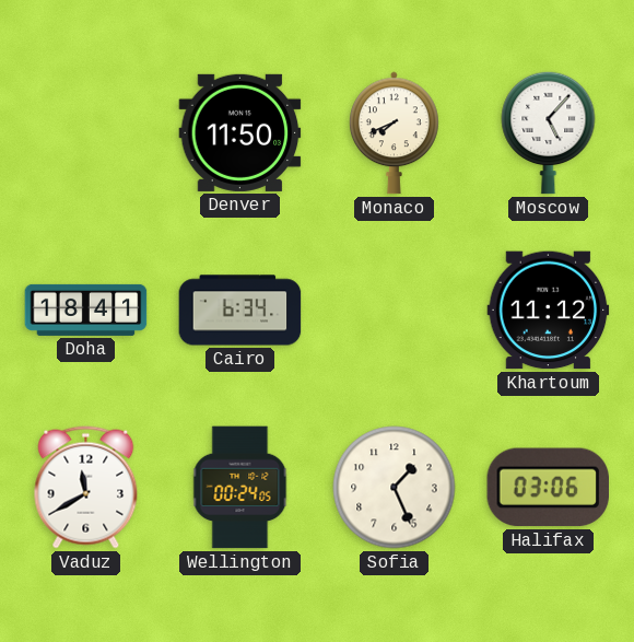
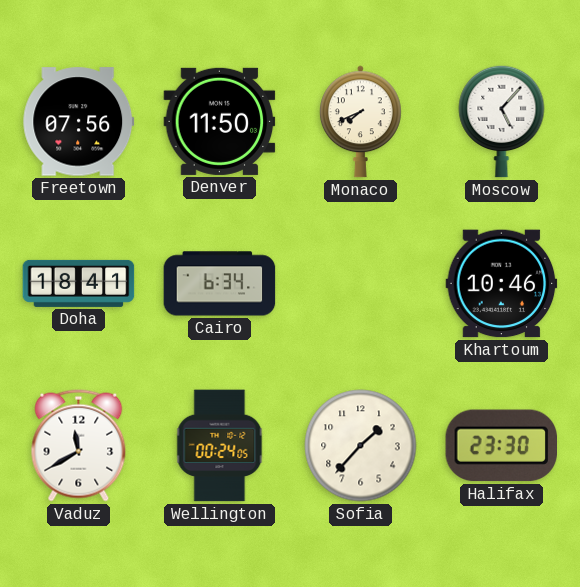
Freetown: none -> 07:56 (79, 122)
Khartoum: 11:12 -> 10:46 (502, 284)
Sofia: 1:26 -> 1:37 (361, 446)
Halifax: 03:06 -> 23:30 (502, 446)
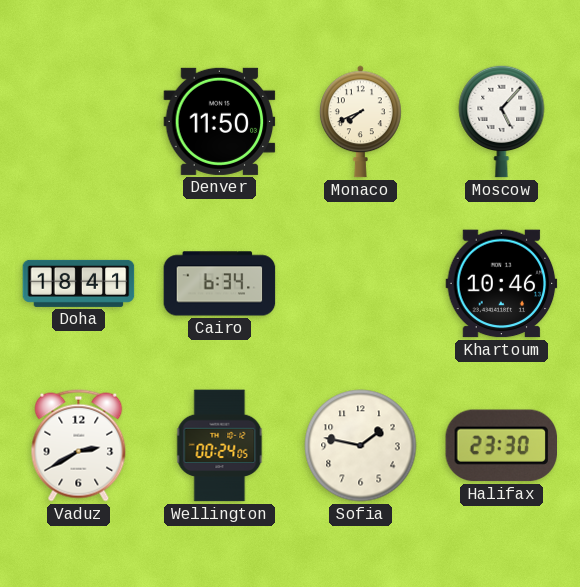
Freetown: 07:56 -> none (79, 122)
Vaduz: 11:40 -> 2:40 (79, 446)
Sofia: 1:37 -> 1:47 (361, 446)
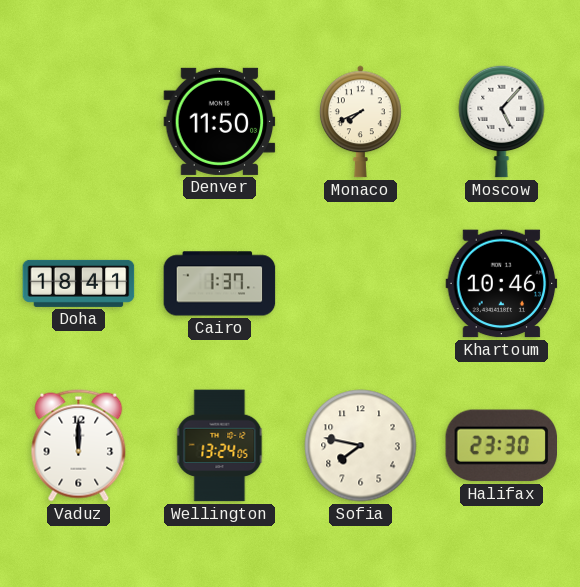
Cairo: 6:34 -> 1:37 (220, 284)
Vaduz: 2:40 -> 12:00 (79, 446)
Wellington: 00:24 -> 13:24 (220, 446)
Sofia: 1:47 -> 7:47 (361, 446)
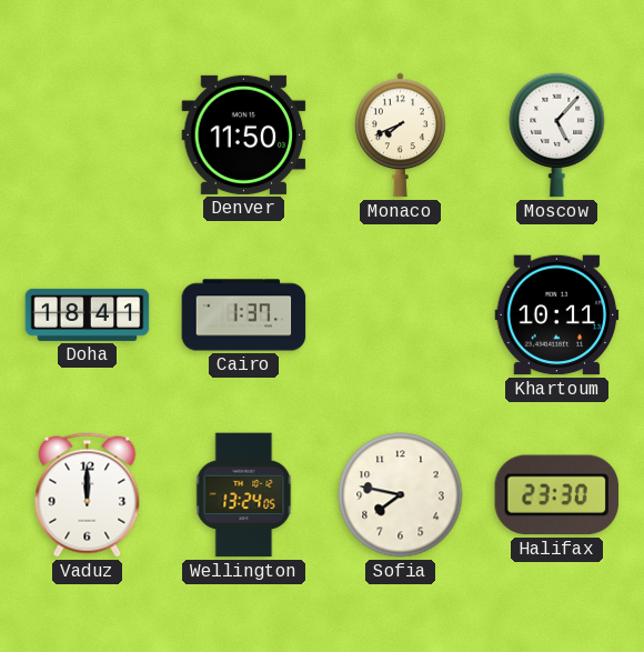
Khartoum: 10:46 -> 10:11 (557, 315)
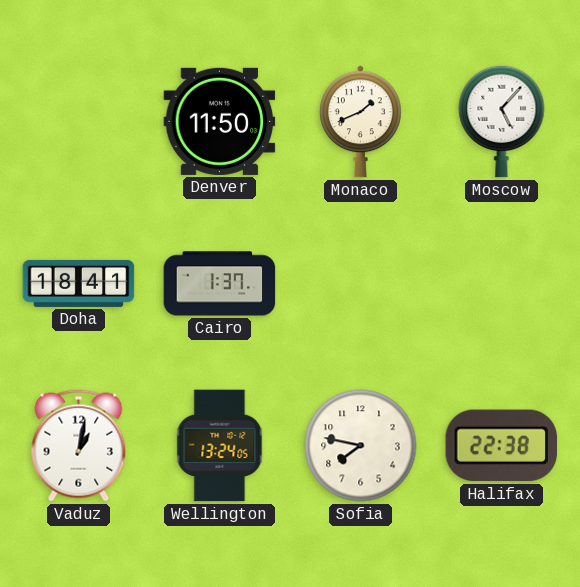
Monaco: 7:41 -> 1:41 (360, 122)
Khartoum: 10:11 -> none (557, 315)
Vaduz: 12:00 -> 1:02 (79, 446)
Halifax: 23:30 -> 22:38 (502, 446)
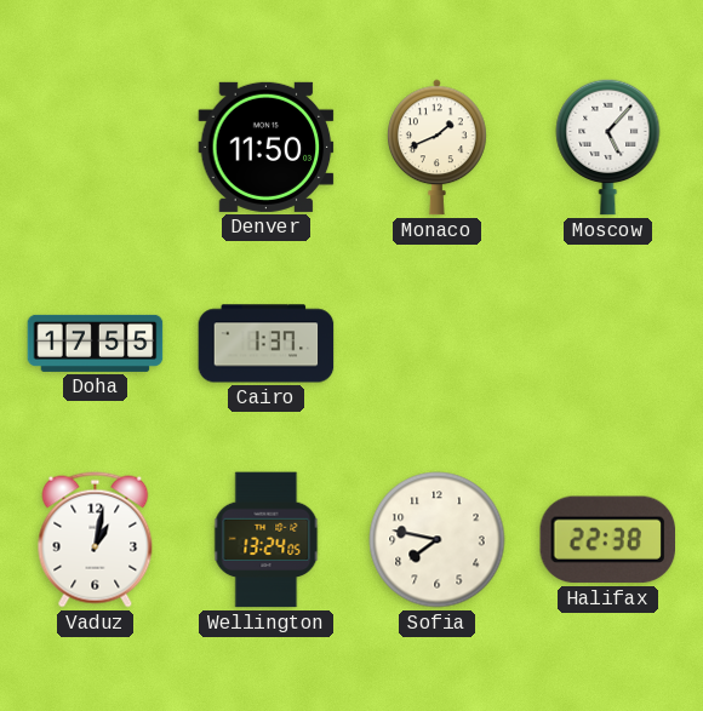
Doha: 18:41 -> 17:55 (96, 343)
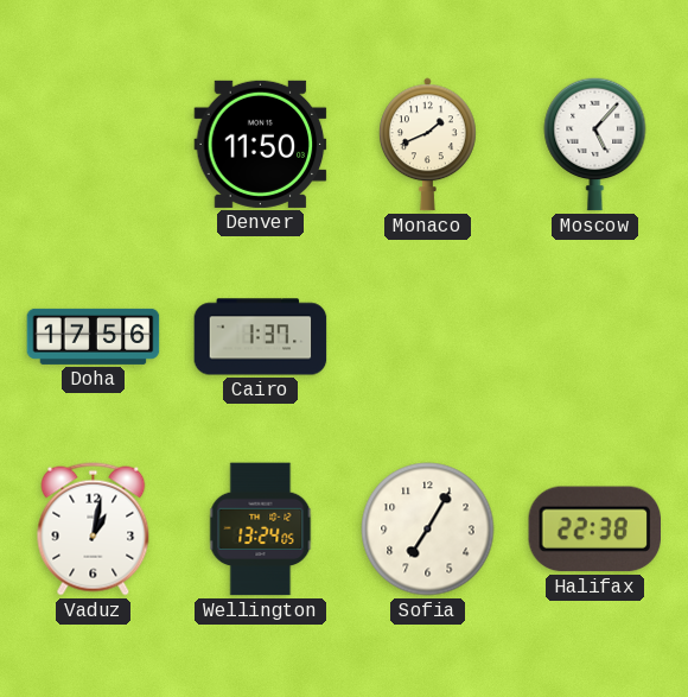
Doha: 17:55 -> 17:56 (94, 336)
Sofia: 7:47 -> 7:05 (428, 530)
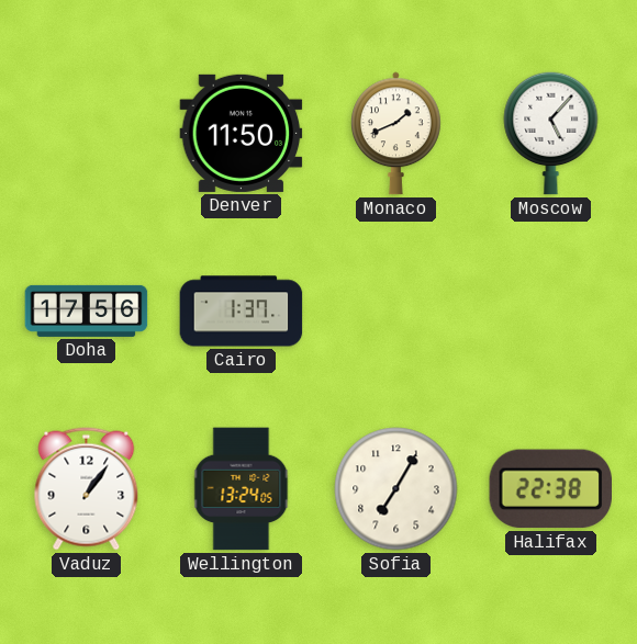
Vaduz: 1:02 -> 1:06 (87, 489)
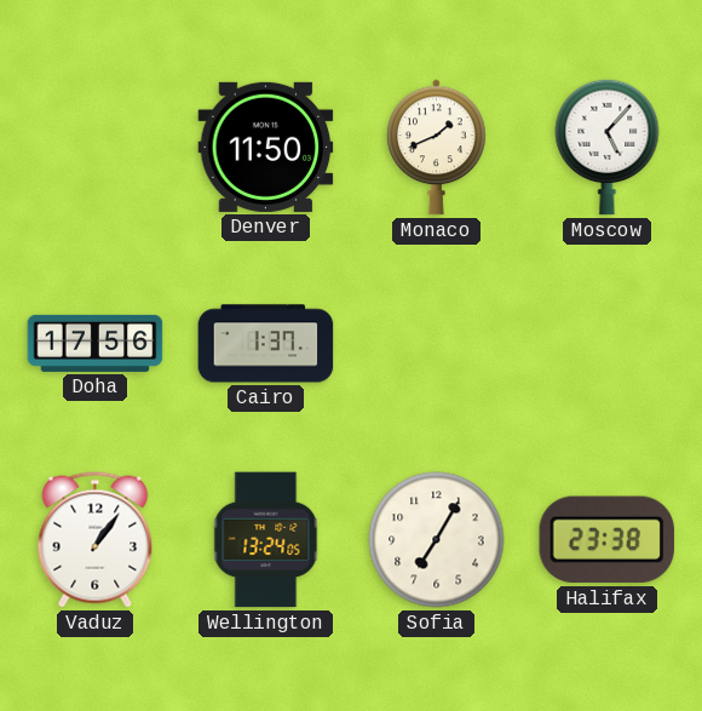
Halifax: 22:38 -> 23:38 (608, 540)
